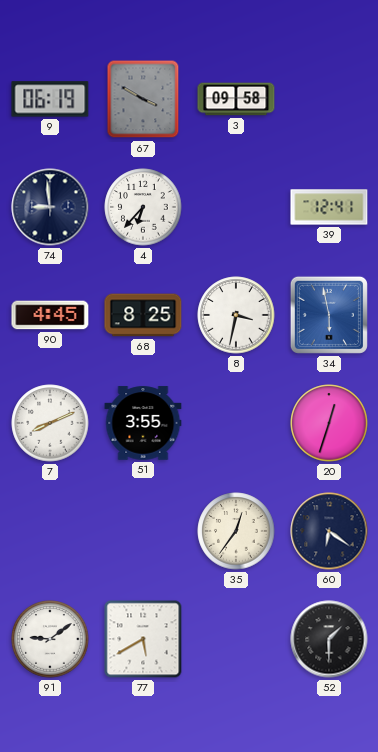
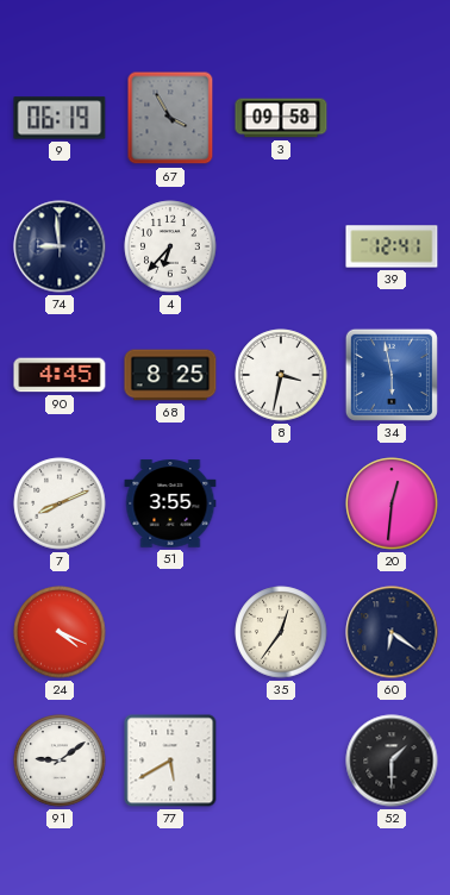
67: 3:50 -> 3:55 (170, 118)
20: 12:33 -> 12:31 (392, 503)
24: none -> 4:19 (60, 632)
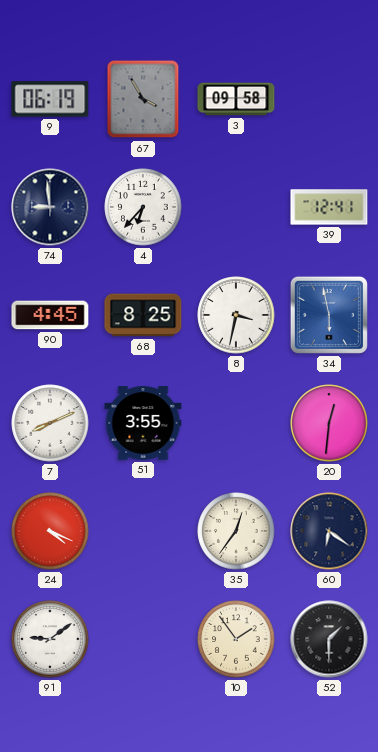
77: 5:40 -> none (170, 761)
10: none -> 1:54 (236, 639)
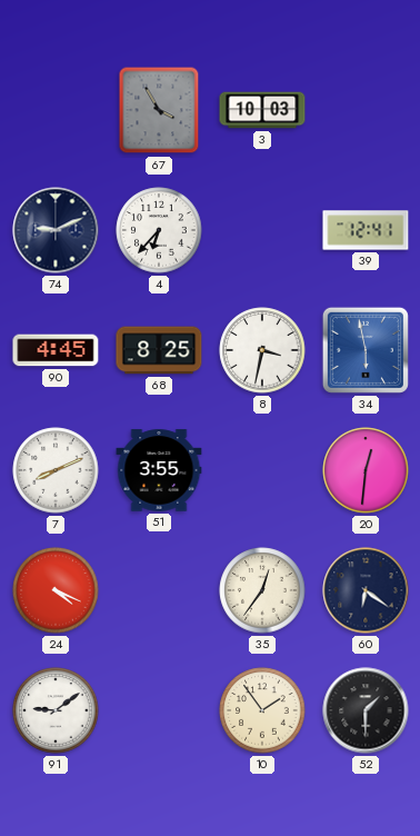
9: 06:19 -> none (50, 99)
3: 09:58 -> 10:03 (262, 110)
74: 8:59 -> 9:11 (56, 230)
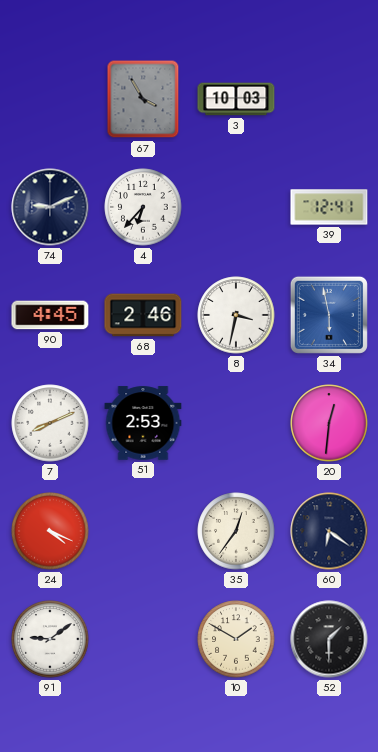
68: 8:25 -> 2:46 (143, 315)
51: 3:55 -> 2:53 (143, 423)
10: 1:54 -> 1:50 (236, 639)
